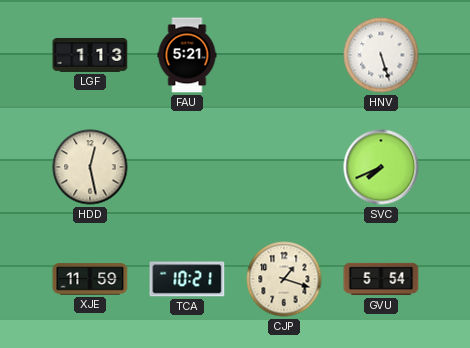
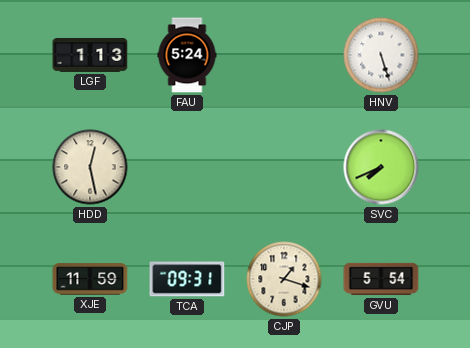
FAU: 5:21 -> 5:24 (187, 55)
TCA: 10:21 -> 09:31 (187, 279)
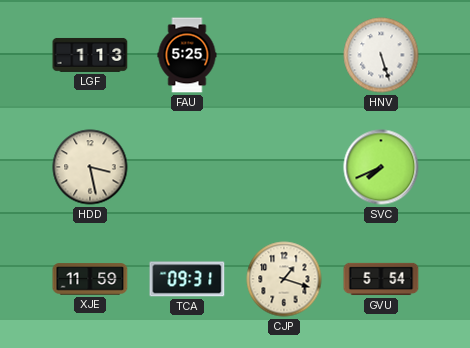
FAU: 5:24 -> 5:25 (187, 55)
HDD: 12:28 -> 3:28 (90, 167)
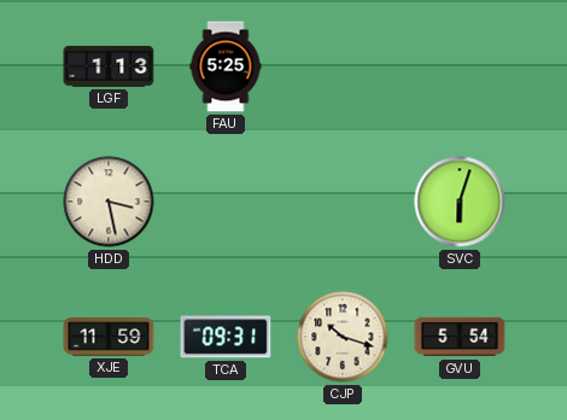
HNV: 5:27 -> none (381, 55)
SVC: 7:41 -> 6:03 (460, 202)
CJP: 1:18 -> 10:18 (343, 337)
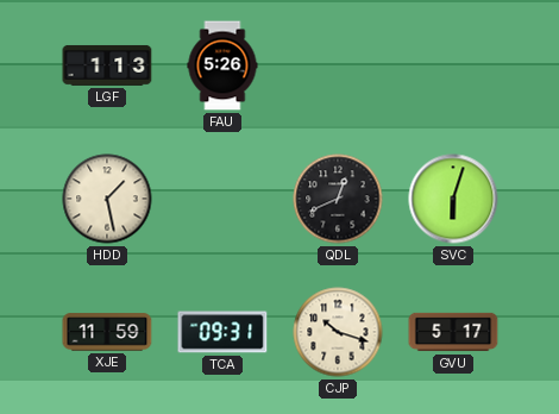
FAU: 5:25 -> 5:26 (222, 65)
HDD: 3:28 -> 1:28 (107, 199)
QDL: none -> 12:41 (338, 199)
GVU: 5:54 -> 5:17 (453, 332)
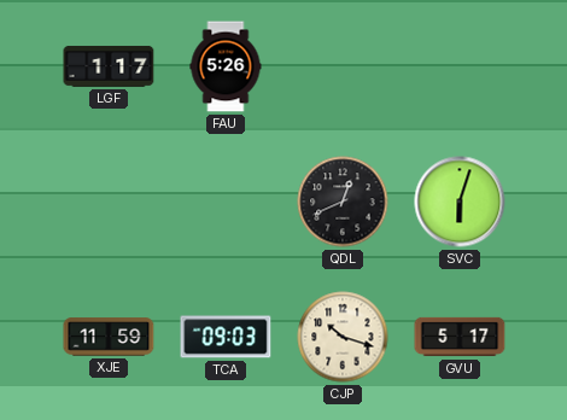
LGF: 1:13 -> 1:17 (109, 66)
HDD: 1:28 -> none (107, 199)
TCA: 09:31 -> 09:03 (226, 337)
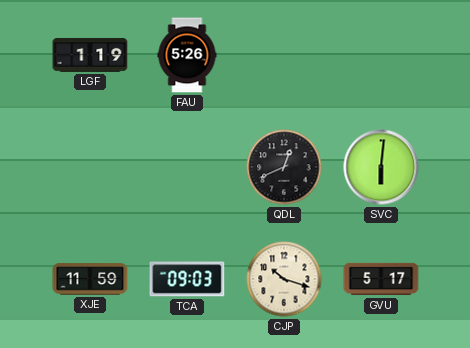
LGF: 1:17 -> 1:19 (90, 55)
SVC: 6:03 -> 6:01 (381, 167)
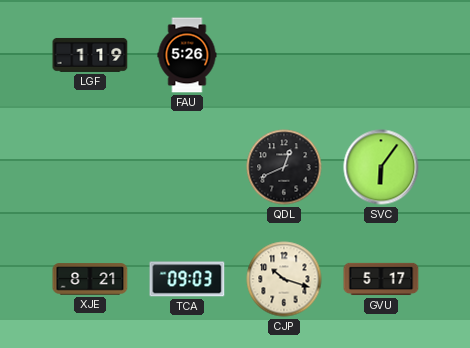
SVC: 6:01 -> 6:06 (381, 167)
XJE: 11:59 -> 8:21 (90, 279)
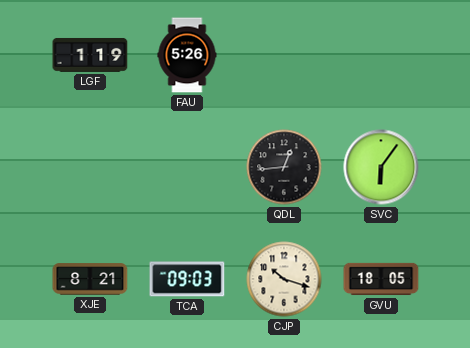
QDL: 12:41 -> 12:44 (284, 167)
GVU: 5:17 -> 18:05 (381, 279)
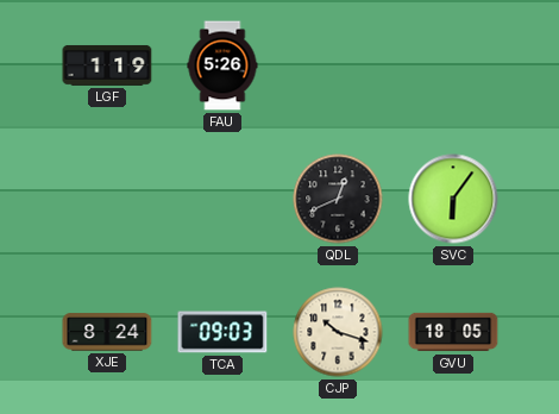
QDL: 12:44 -> 12:41 (338, 199)
XJE: 8:21 -> 8:24 (107, 332)
